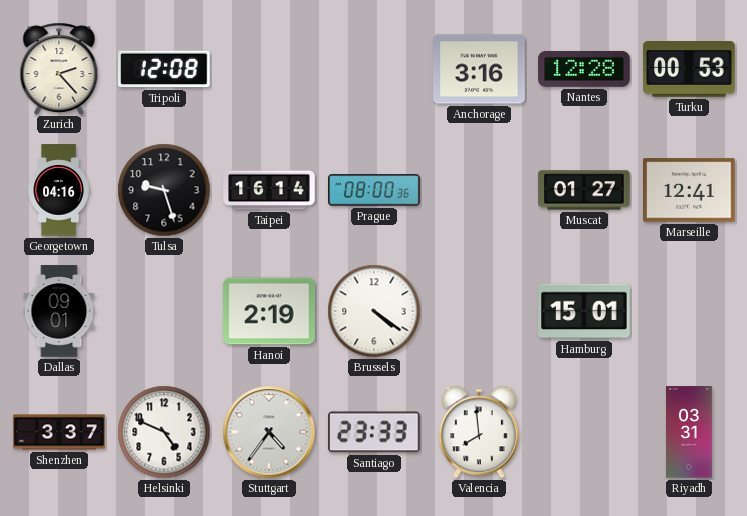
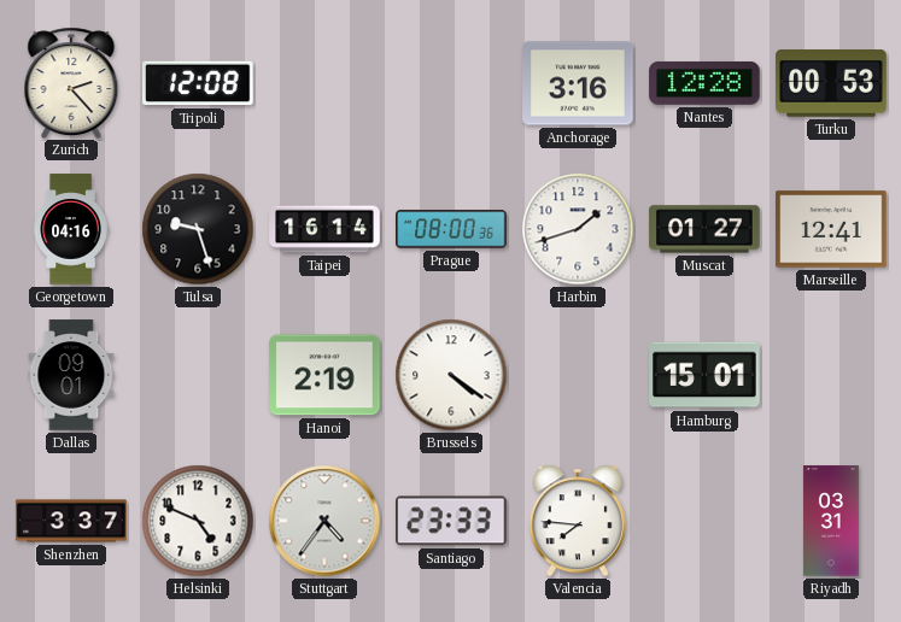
Harbin: none -> 1:42 (578, 229)
Valencia: 7:59 -> 7:46 (578, 521)
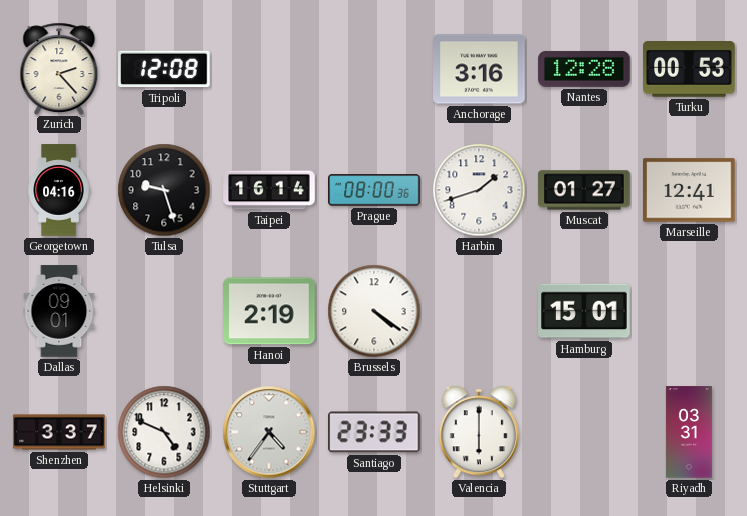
Valencia: 7:46 -> 6:00 (479, 432)
